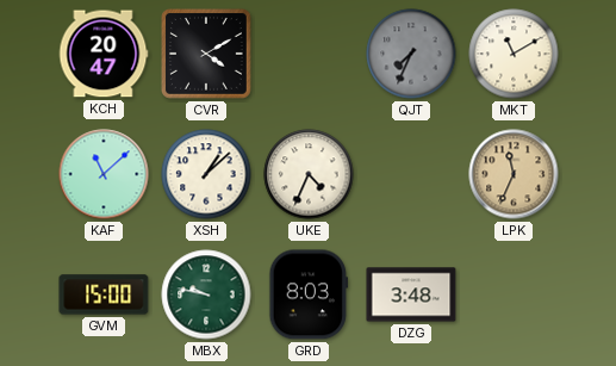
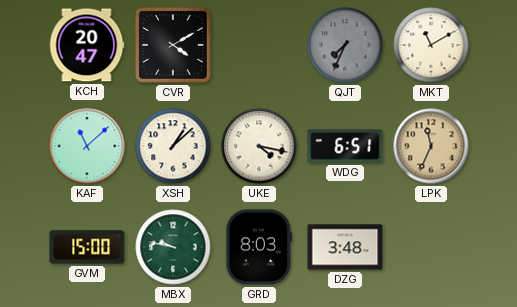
UKE: 4:34 -> 4:17 (259, 146)
WDG: none -> 6:51 (345, 146)
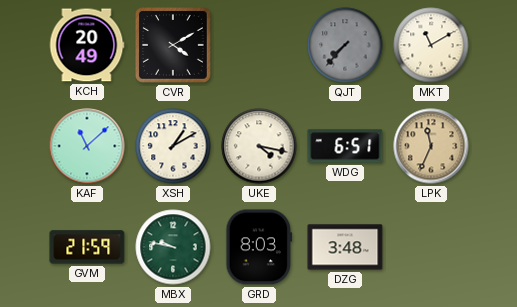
KCH: 20:47 -> 20:49 (87, 45)
QJT: 7:34 -> 7:37 (345, 45)
XSH: 1:08 -> 1:10 (173, 146)
GVM: 15:00 -> 21:59 (87, 247)
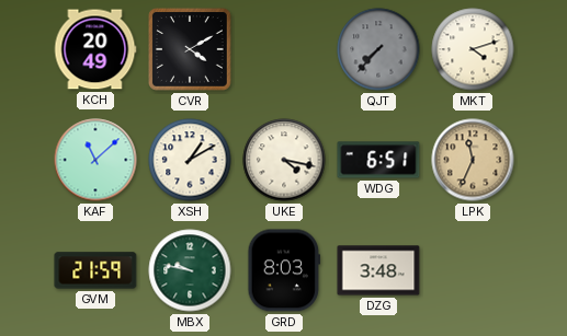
MKT: 11:10 -> 4:12 (473, 49)
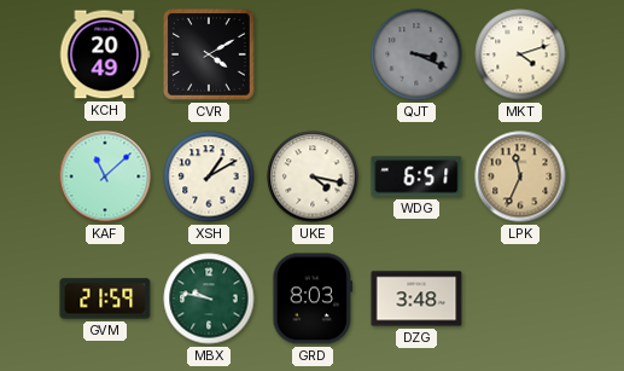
QJT: 7:37 -> 3:19 (416, 54)
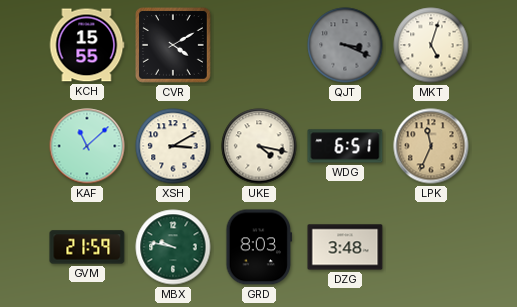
KCH: 20:49 -> 15:55 (87, 45)
MKT: 4:12 -> 5:03 (431, 45)
XSH: 1:10 -> 3:10 (173, 146)
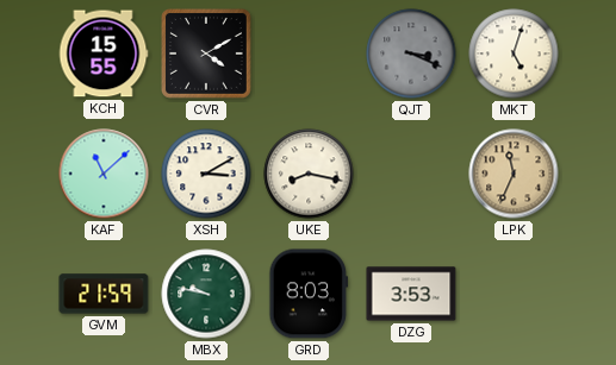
UKE: 4:17 -> 8:17 (309, 174)
WDG: 6:51 -> none (345, 146)
DZG: 3:48 -> 3:53 (411, 294)
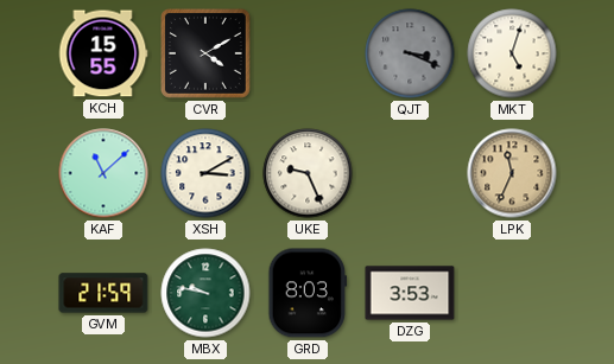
UKE: 8:17 -> 9:26 (308, 173)
